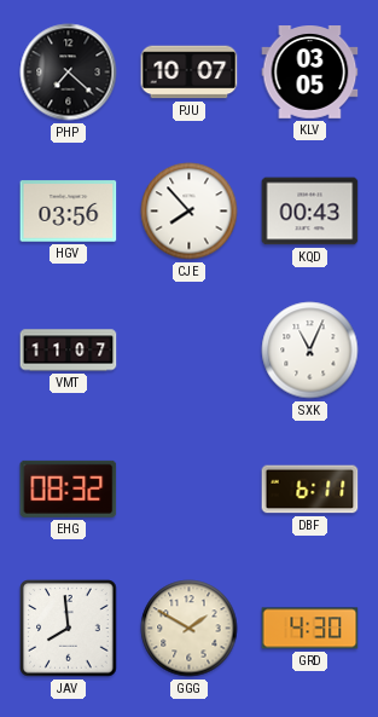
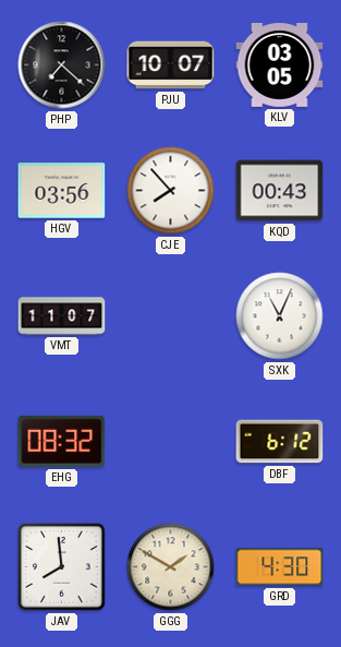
DBF: 6:11 -> 6:12 (280, 442)
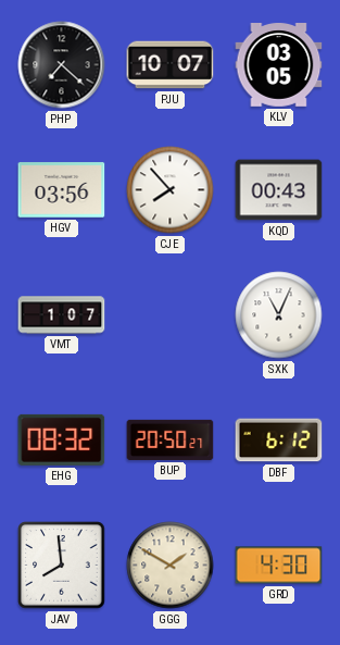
VMT: 11:07 -> 1:07 (62, 315)
BUP: none -> 20:50 (171, 439)
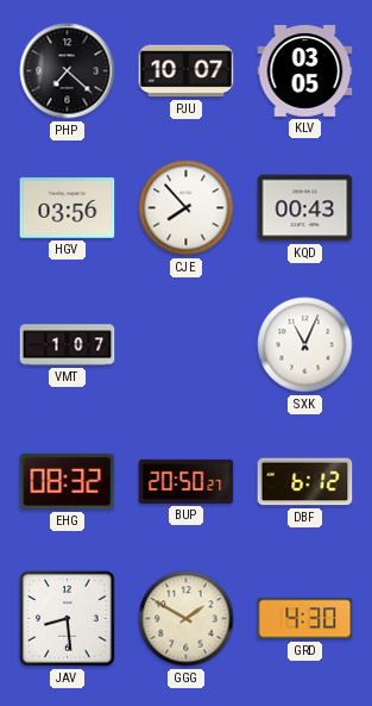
JAV: 7:59 -> 8:29 (68, 619)
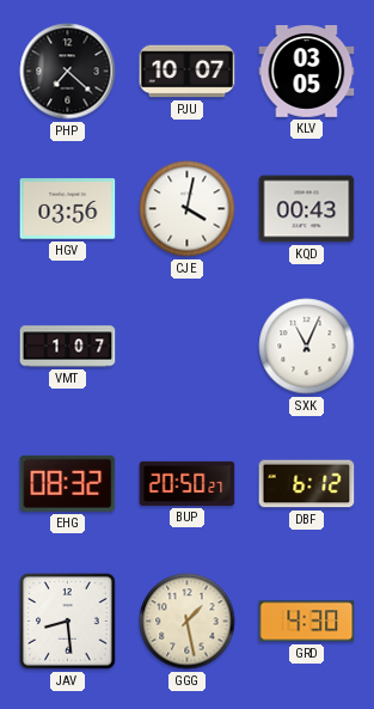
CJE: 7:53 -> 4:02 (188, 209)
GGG: 1:50 -> 1:28 (188, 622)
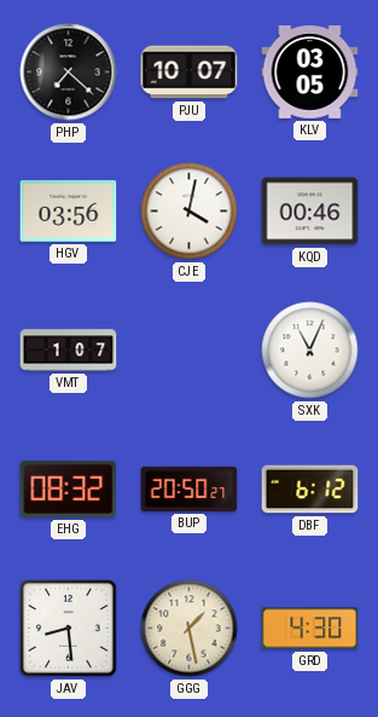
KQD: 00:43 -> 00:46 (310, 212)
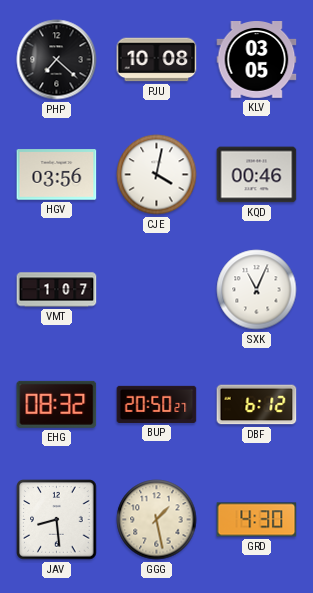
PJU: 10:07 -> 10:08 (157, 60)
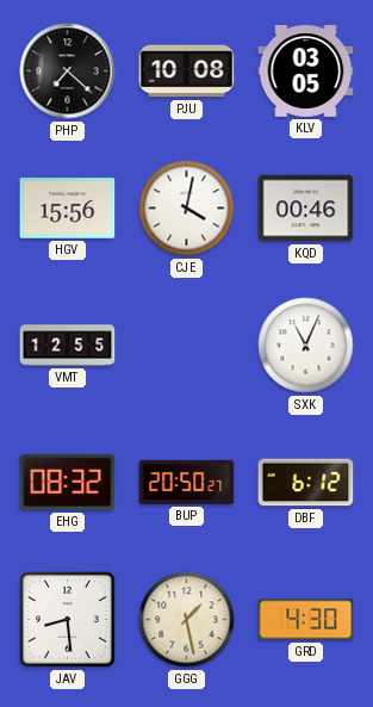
HGV: 03:56 -> 15:56 (68, 209)
VMT: 1:07 -> 12:55 (68, 346)
